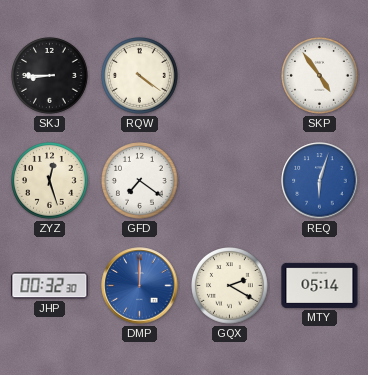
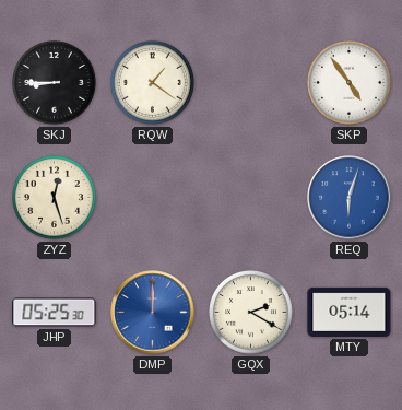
RQW: 4:21 -> 1:21 (153, 83)
GFD: 7:21 -> none (140, 181)
JHP: 00:32 -> 05:25 (55, 313)
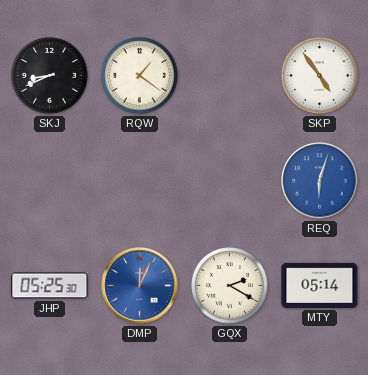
SKJ: 8:45 -> 8:41 (50, 76)
ZYZ: 12:27 -> none (55, 198)
DMP: 12:00 -> 12:04 (140, 286)
